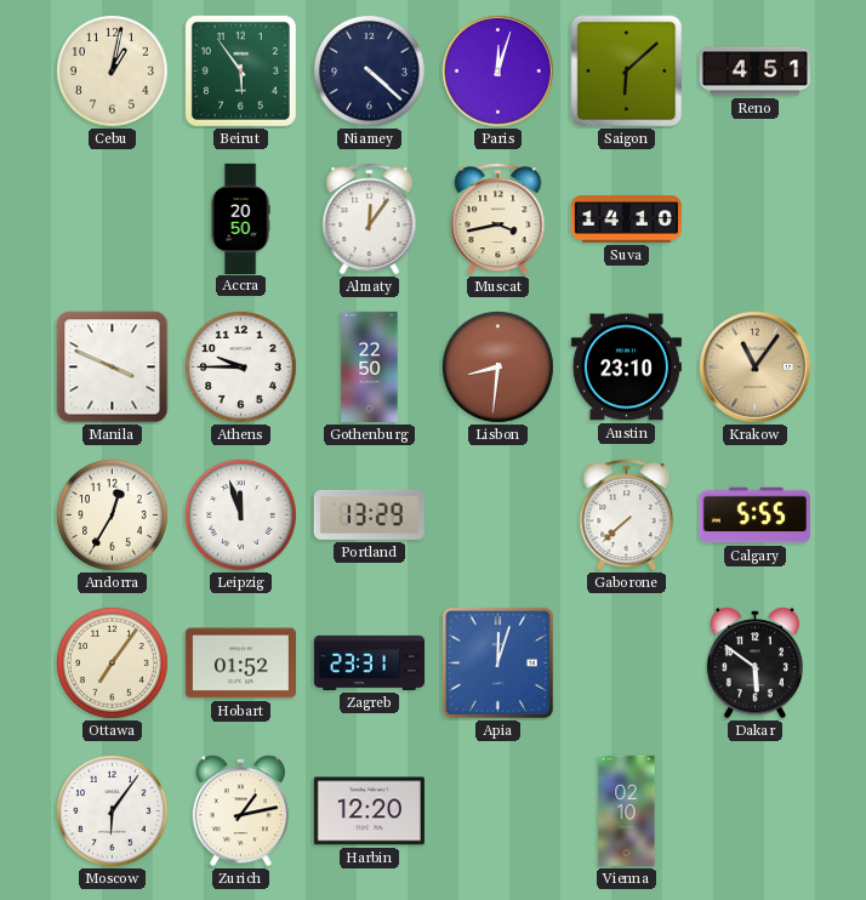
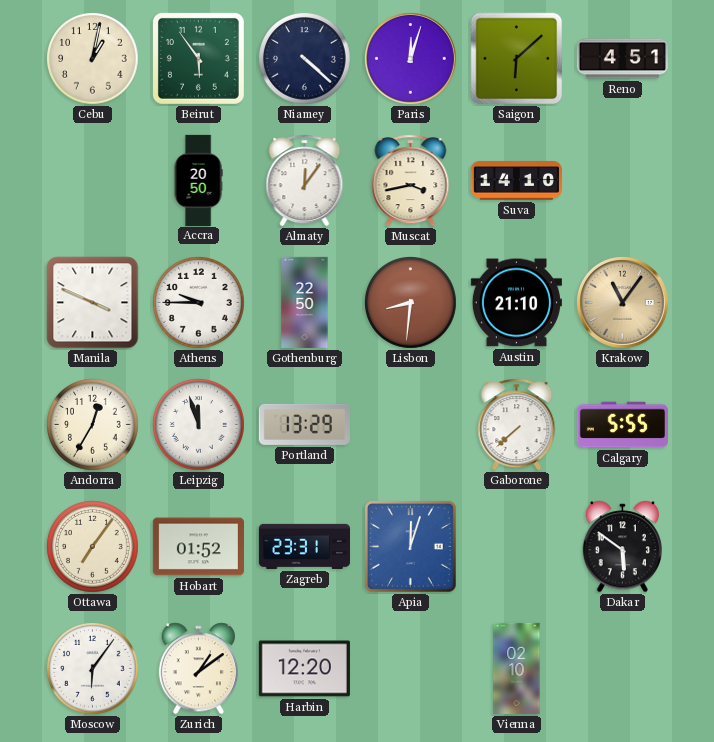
Austin: 23:10 -> 21:10 (516, 303)
Zurich: 1:13 -> 1:09 (198, 669)
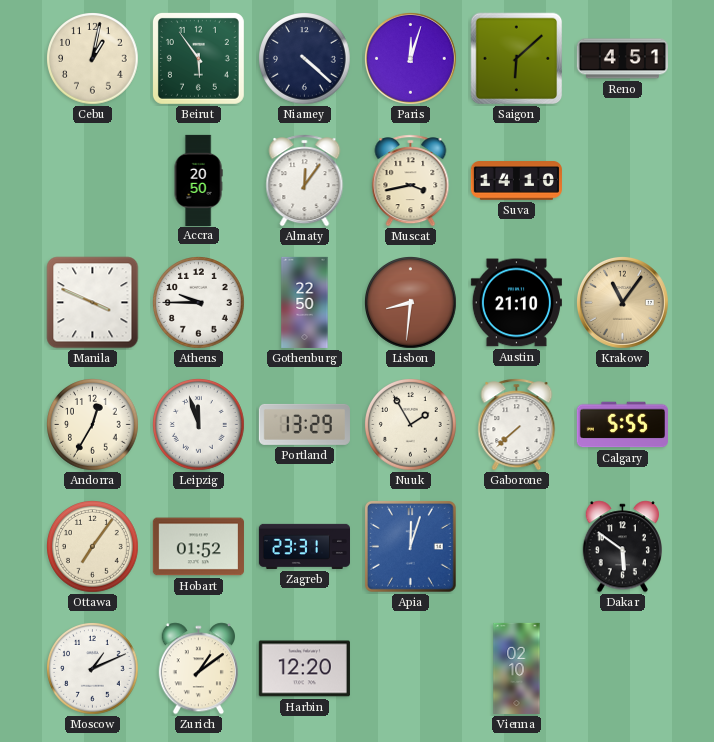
Nuuk: none -> 1:55 (411, 425)
Moscow: 6:06 -> 1:11 (93, 669)
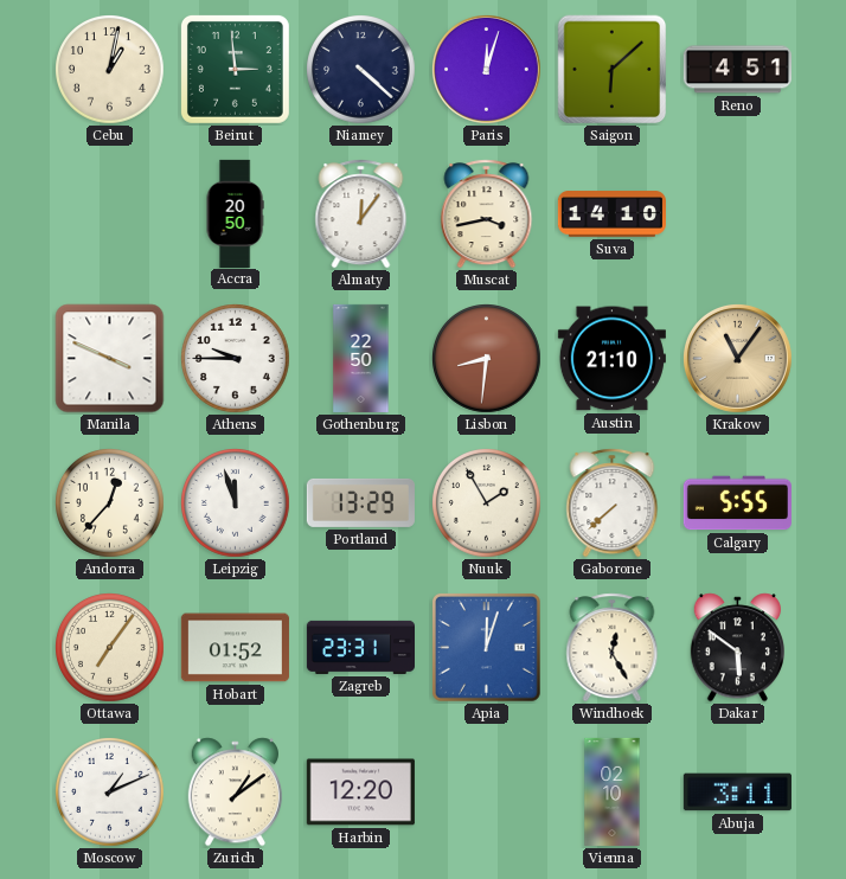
Beirut: 5:54 -> 2:59 (235, 69)
Andorra: 12:35 -> 12:37 (110, 503)
Windhoek: none -> 12:25 (613, 648)
Abuja: none -> 3:11 (737, 793)
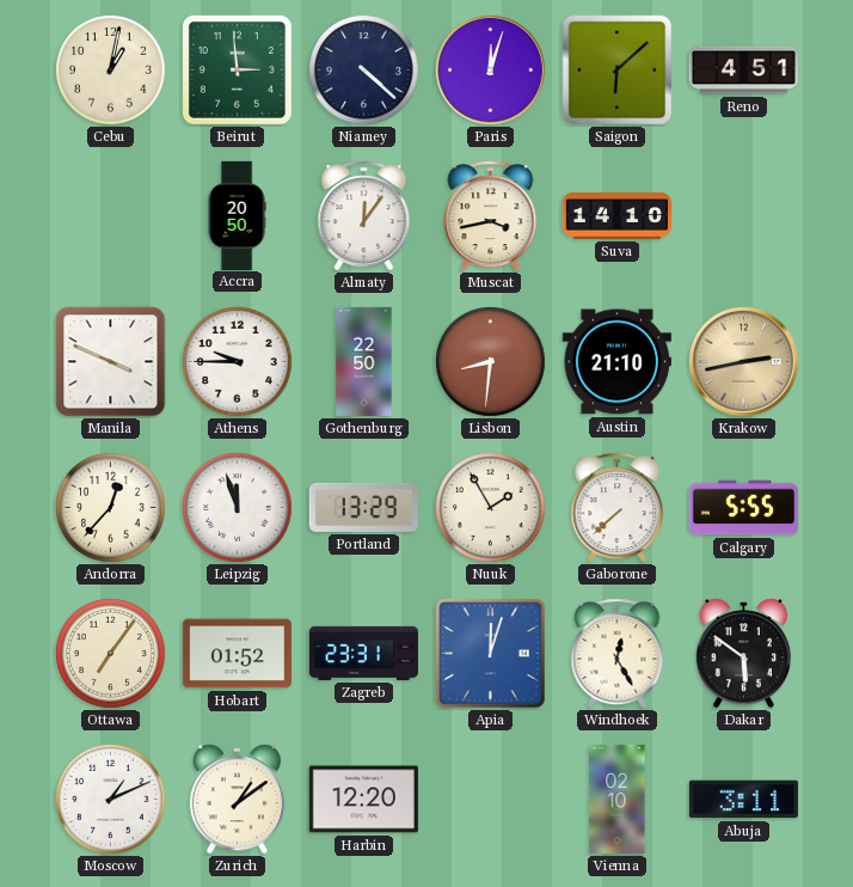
Krakow: 11:06 -> 2:43 (743, 361)
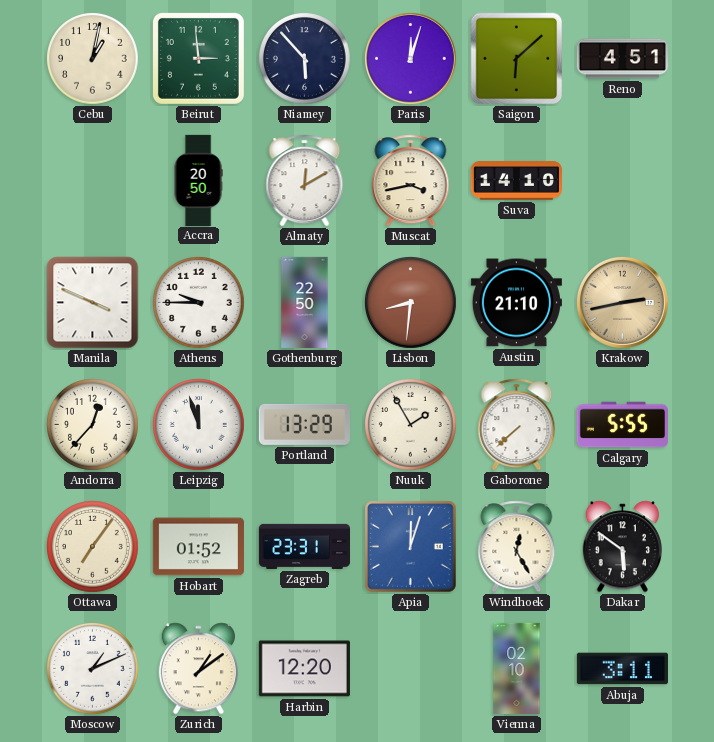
Niamey: 4:22 -> 5:53 (305, 59)
Almaty: 12:06 -> 12:10 (305, 181)
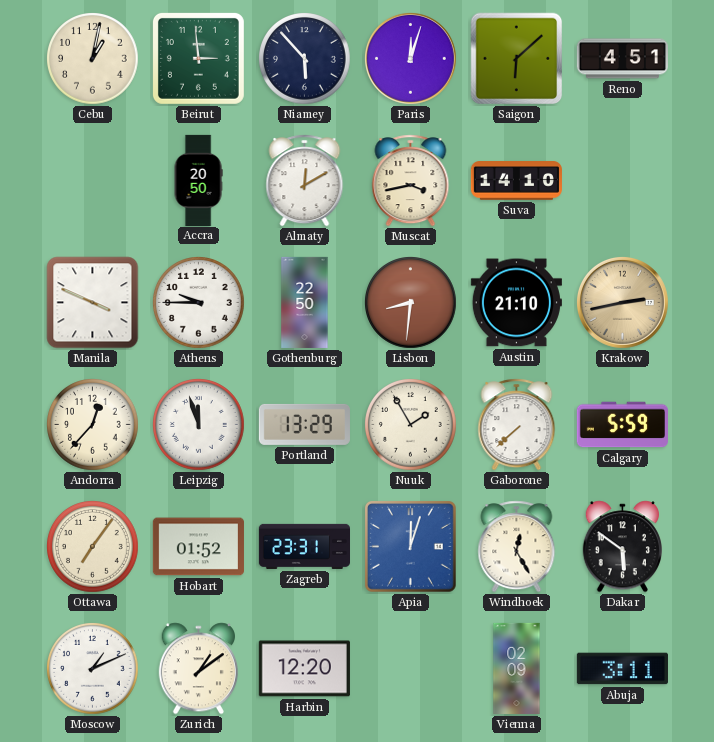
Calgary: 5:55 -> 5:59 (622, 425)
Vienna: 02:10 -> 02:09 (517, 668)
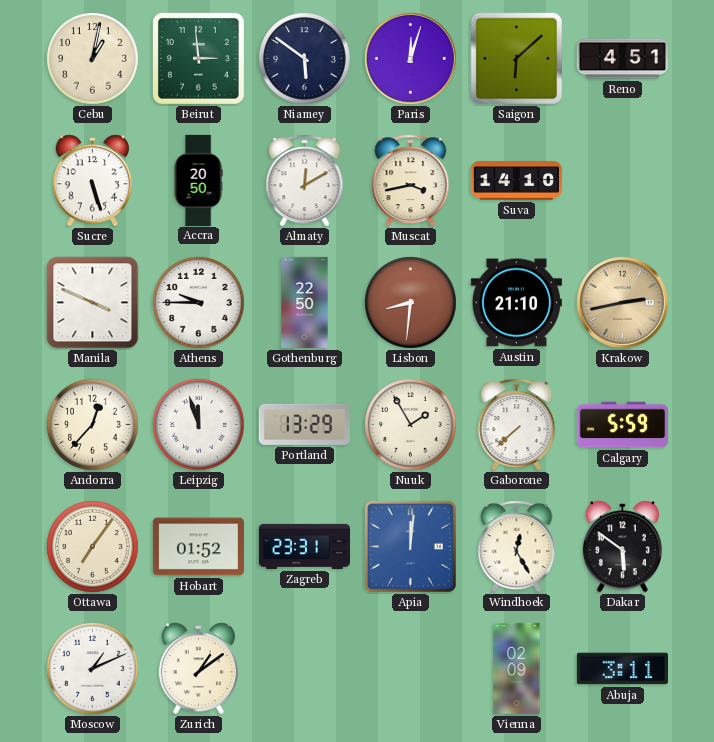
Niamey: 5:53 -> 5:51 (305, 59)
Sucre: none -> 5:27 (92, 181)
Apia: 12:03 -> 12:01 (410, 546)
Harbin: 12:20 -> none (304, 669)
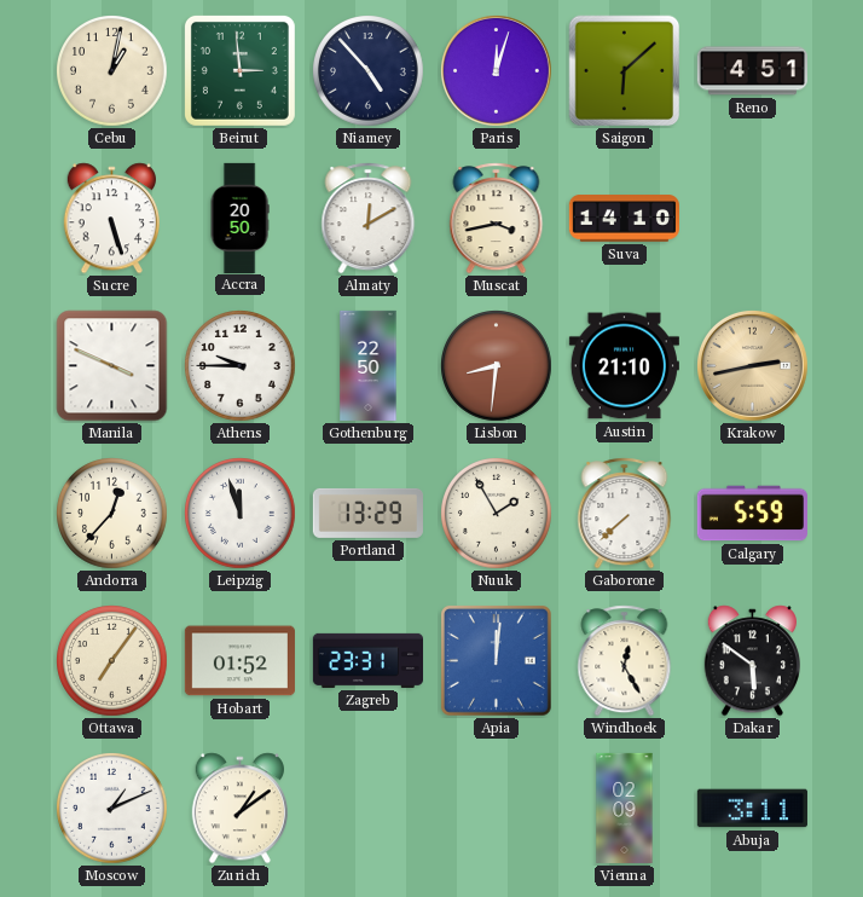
Niamey: 5:51 -> 4:53 (369, 71)
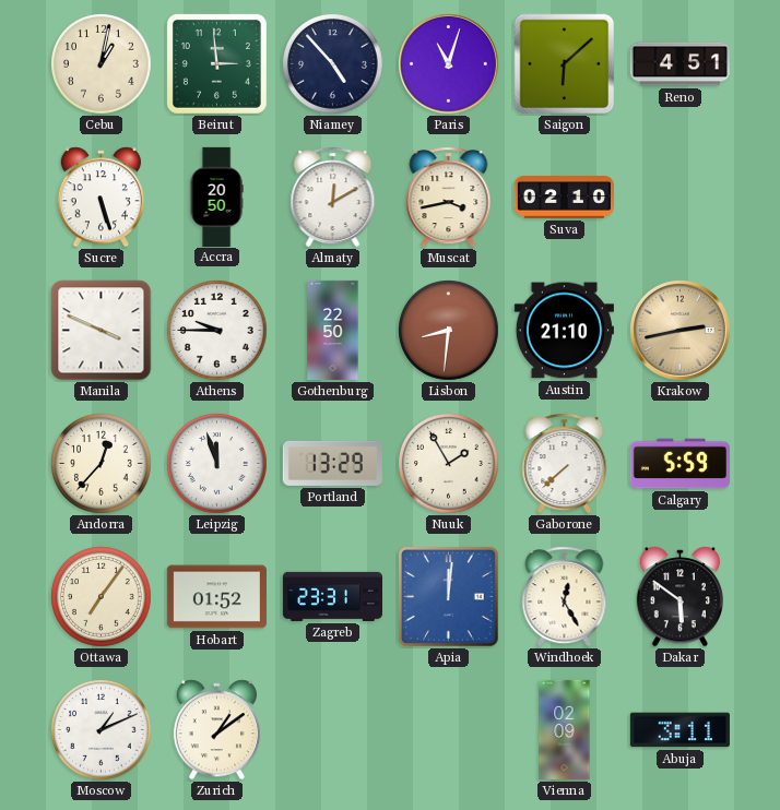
Paris: 12:03 -> 11:03 (448, 63)
Suva: 14:10 -> 02:10 (564, 198)
